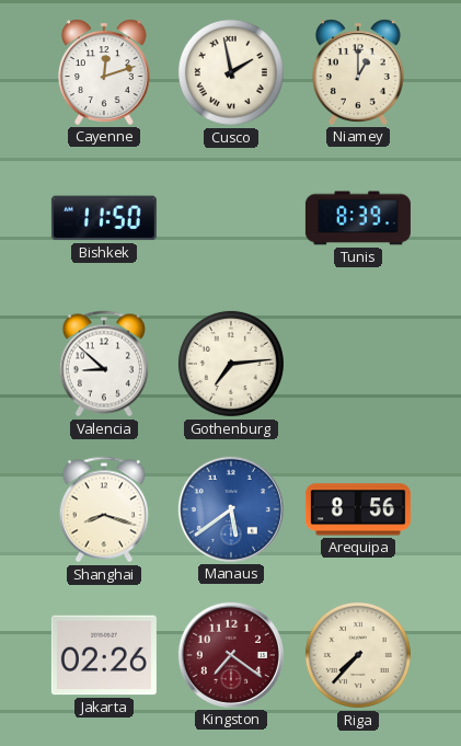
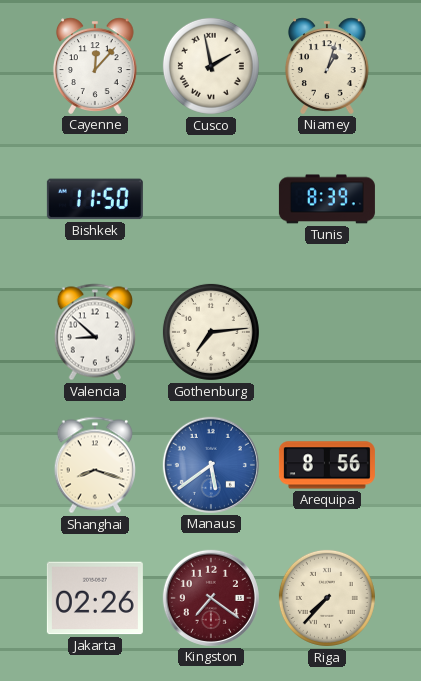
Cayenne: 12:12 -> 12:07 (95, 66)
Niamey: 1:00 -> 1:03 (327, 66)
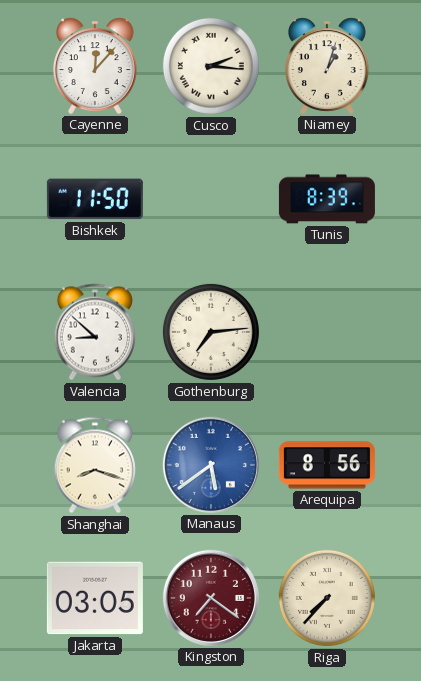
Cusco: 1:58 -> 2:16 (211, 66)
Jakarta: 02:26 -> 03:05 (95, 598)
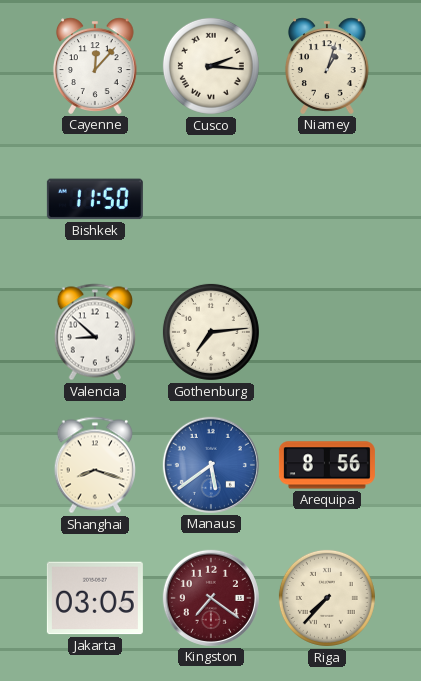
Tunis: 8:39 -> none (327, 199)
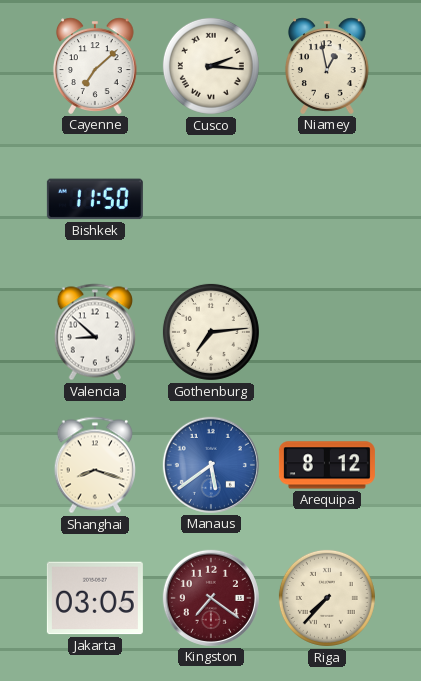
Cayenne: 12:07 -> 7:08 (95, 66)
Niamey: 1:03 -> 12:58 (327, 66)
Arequipa: 8:56 -> 8:12 (327, 465)
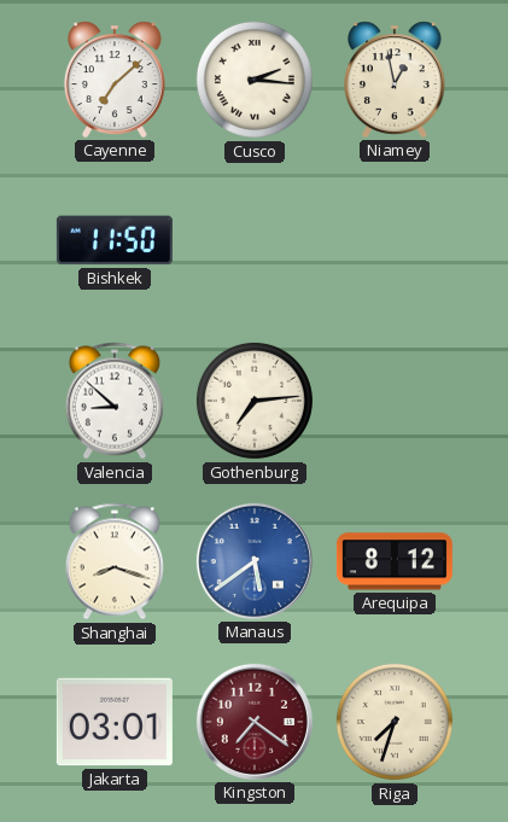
Jakarta: 03:05 -> 03:01 (115, 722)
Riga: 7:37 -> 7:33 (395, 722)
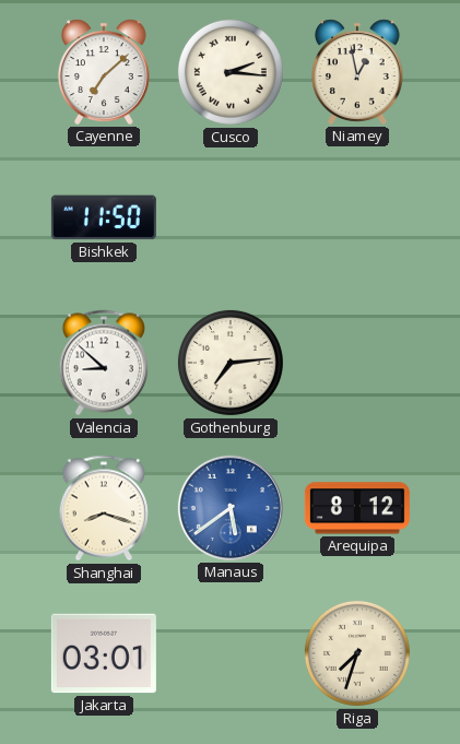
Kingston: 7:21 -> none (255, 722)
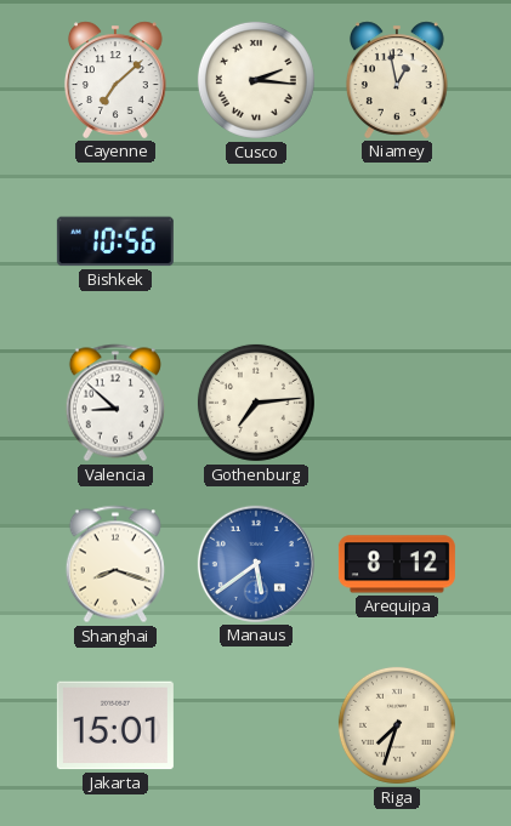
Bishkek: 11:50 -> 10:56 (115, 241)
Jakarta: 03:01 -> 15:01 (115, 725)
